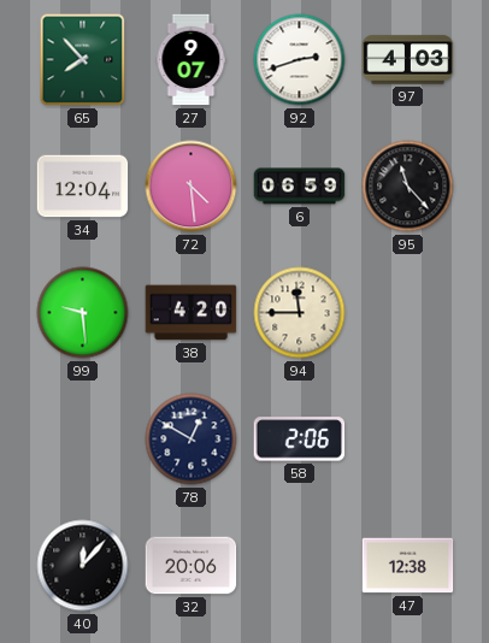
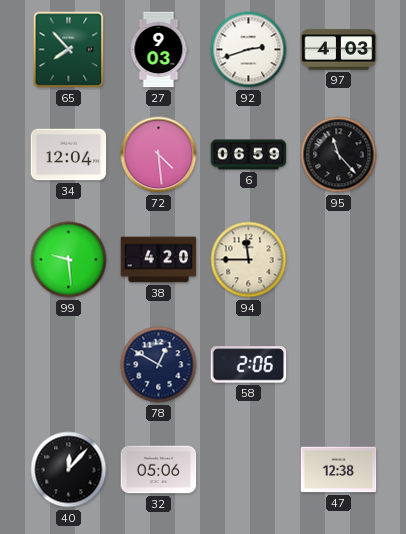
27: 9:07 -> 9:03 (159, 50)
32: 20:06 -> 05:06 (159, 470)
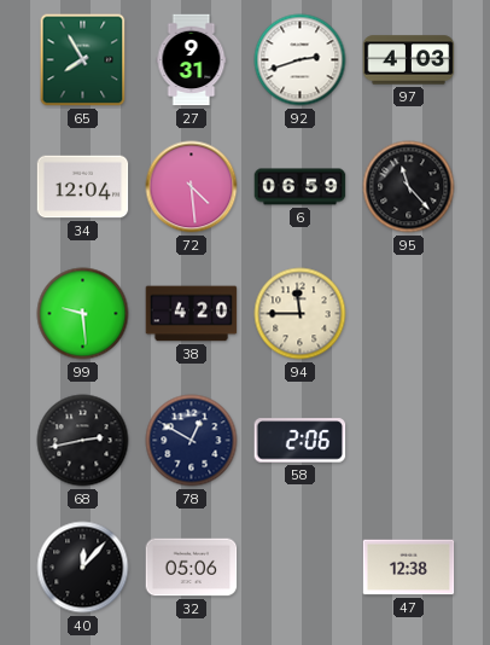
65: 7:53 -> 7:55 (83, 60)
27: 9:03 -> 9:31 (192, 60)
68: none -> 2:43 (83, 441)
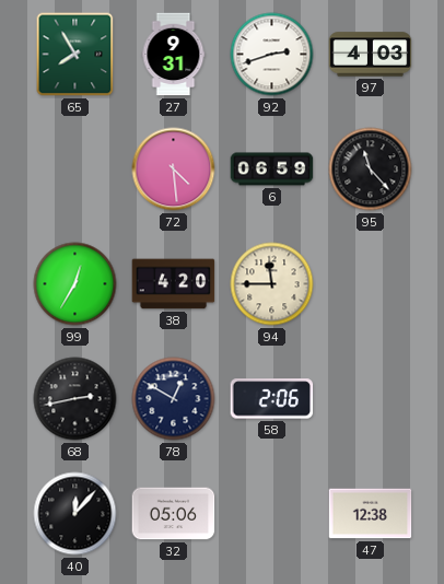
34: 12:04 -> none (83, 187)
99: 9:29 -> 12:35 (75, 284)
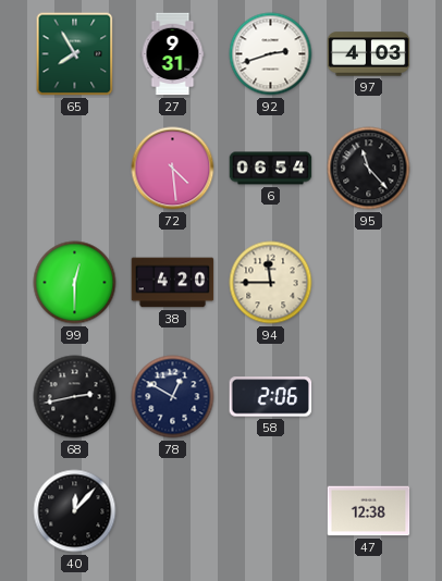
6: 06:59 -> 06:54 (271, 169)
99: 12:35 -> 12:30 (75, 283)
32: 05:06 -> none (174, 514)
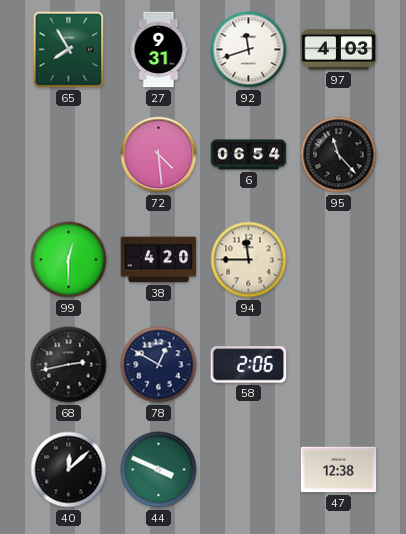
92: 2:42 -> 11:42 (249, 50)
40: 12:07 -> 12:08 (69, 470)
44: none -> 3:49 (159, 470)
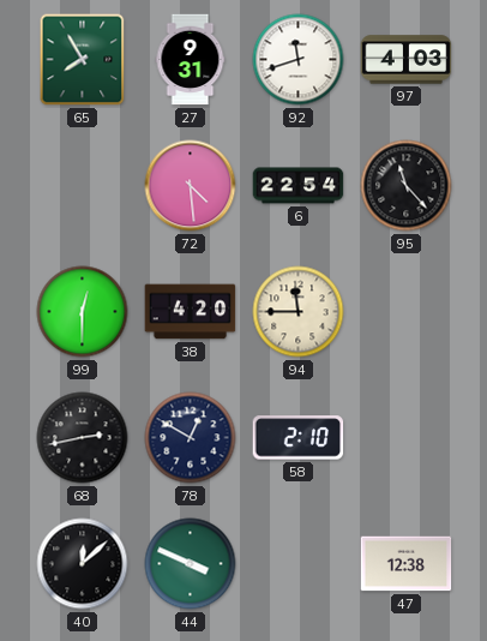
6: 06:54 -> 22:54 (299, 186)
58: 2:06 -> 2:10 (299, 438)
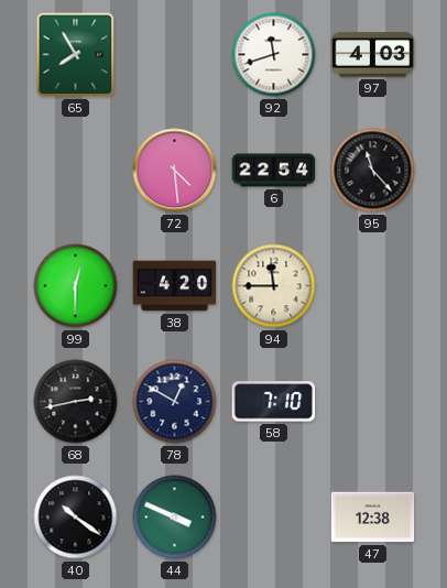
27: 9:31 -> none (191, 60)
58: 2:10 -> 7:10 (274, 402)
40: 12:08 -> 10:21 (76, 518)
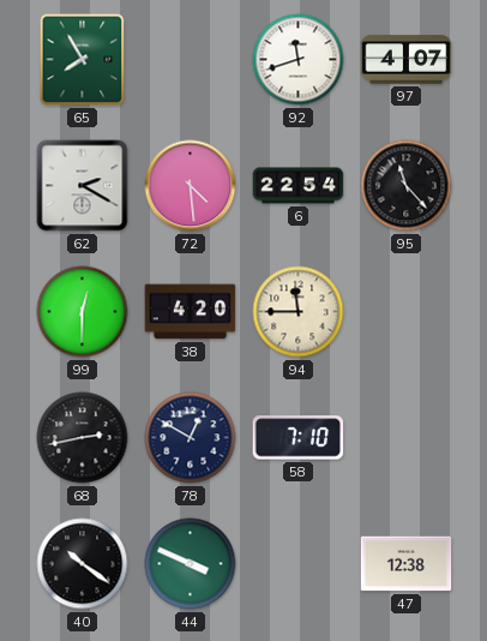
97: 4:03 -> 4:07 (407, 60)
62: none -> 2:20 (83, 186)
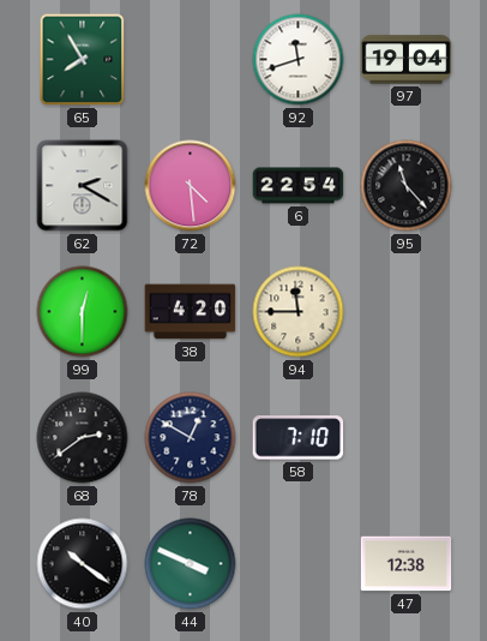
97: 4:07 -> 19:04 (407, 60)
68: 2:43 -> 2:39 (83, 438)
